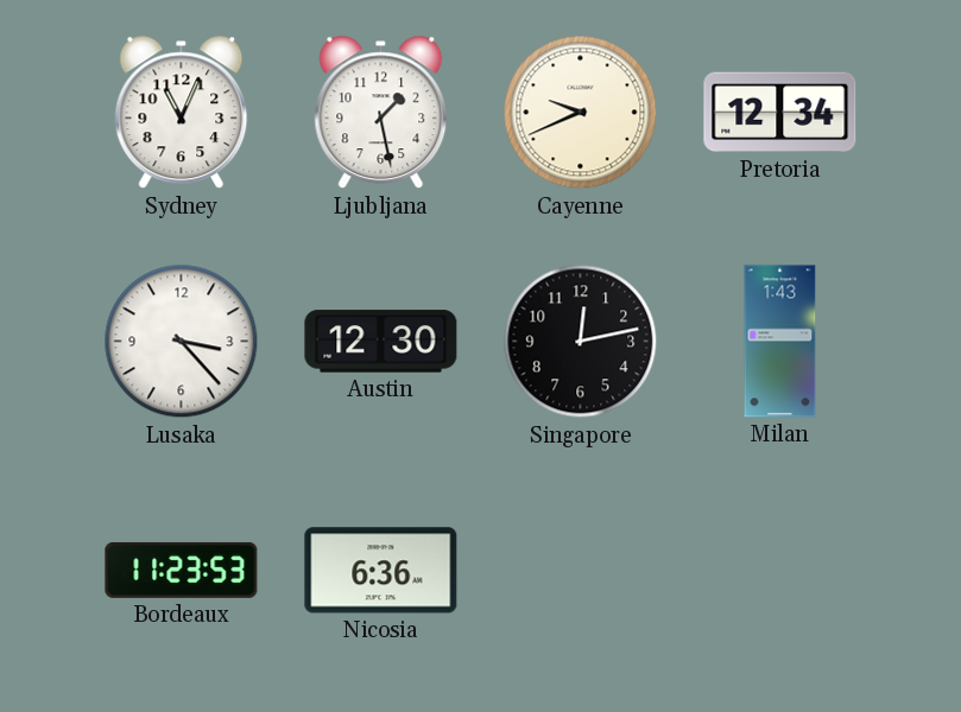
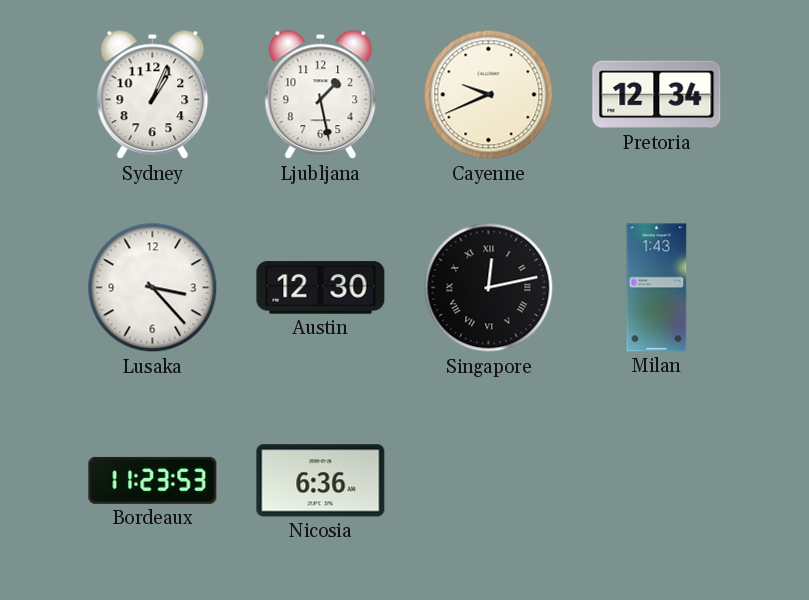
Sydney: 11:04 -> 1:04 (153, 95)
Singapore numerals: Arabic -> Roman (489, 288)
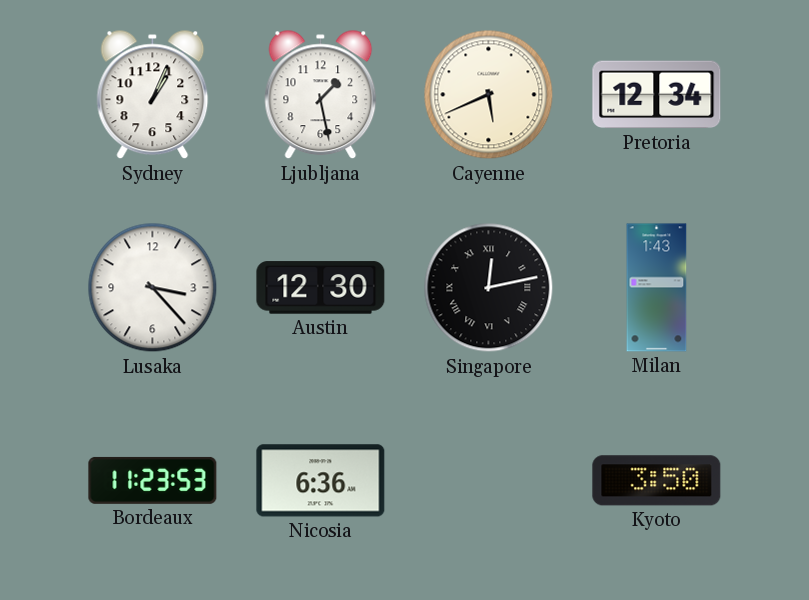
Cayenne: 9:41 -> 5:41 (489, 95)
Kyoto: none -> 3:50 (657, 481)
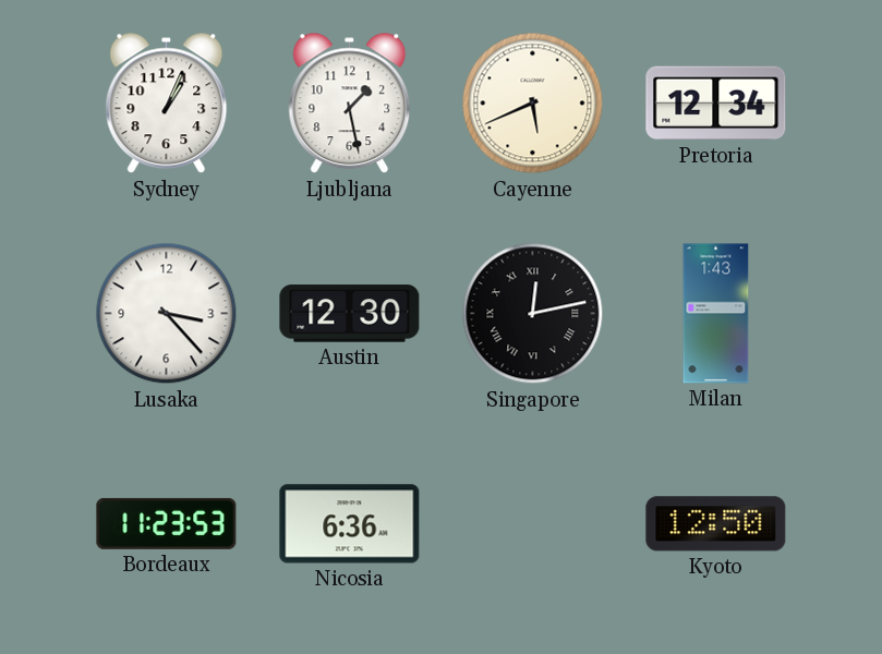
Kyoto: 3:50 -> 12:50 (716, 524)
